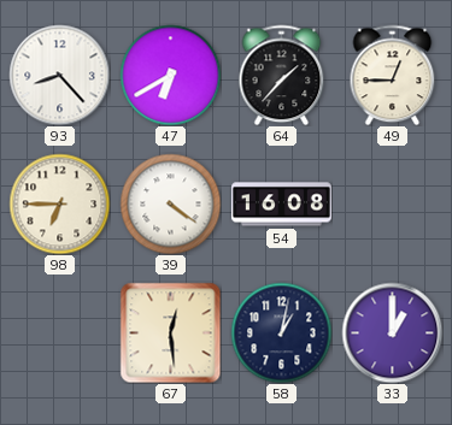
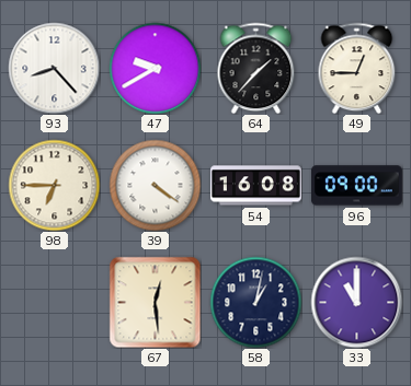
47: 6:40 -> 9:40 (155, 68)
96: none -> 09:00 (356, 186)
33: 1:00 -> 11:00 (356, 302)
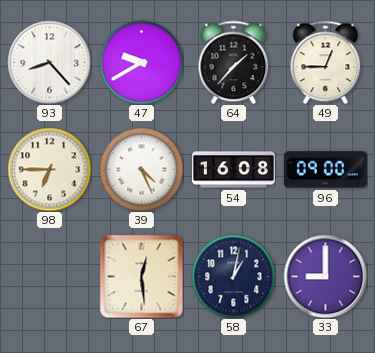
39: 4:21 -> 4:26 (141, 169)
33: 11:00 -> 9:00 (325, 276)
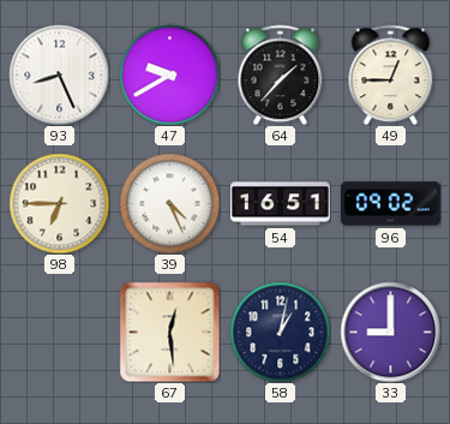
93: 8:23 -> 8:26 (59, 74)
54: 16:08 -> 16:51 (281, 204)
96: 09:00 -> 09:02 (390, 204)
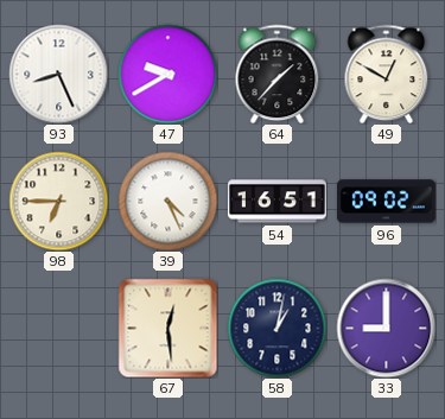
49: 12:45 -> 12:50 (387, 74)
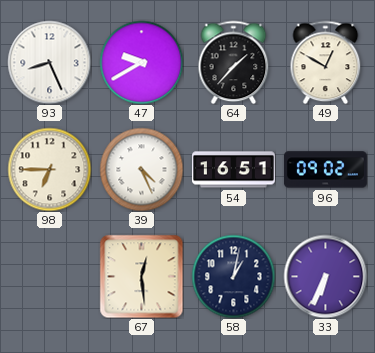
33: 9:00 -> 6:34 (325, 276)
